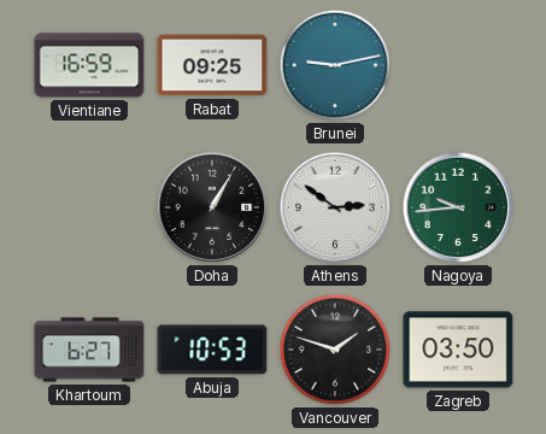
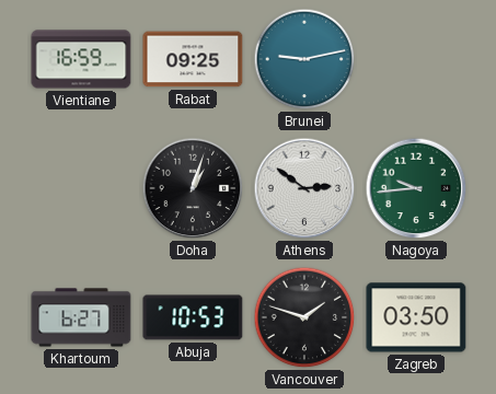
Doha: 1:05 -> 1:03 (193, 188)
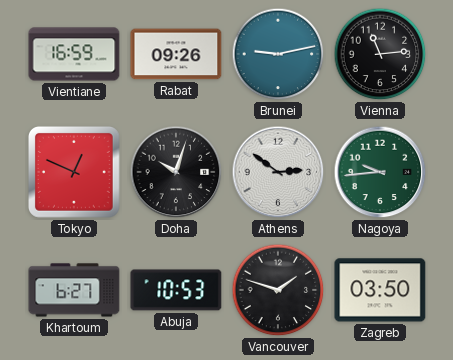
Rabat: 09:25 -> 09:26 (176, 54)
Vienna: none -> 11:14 (380, 54)
Tokyo: none -> 12:49 (74, 172)
Doha: 1:03 -> 10:03 (176, 172)
